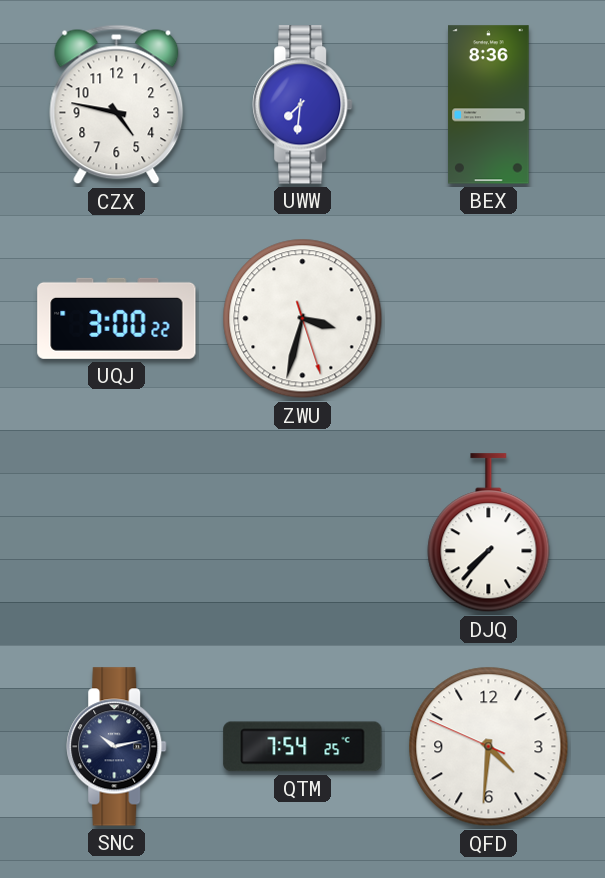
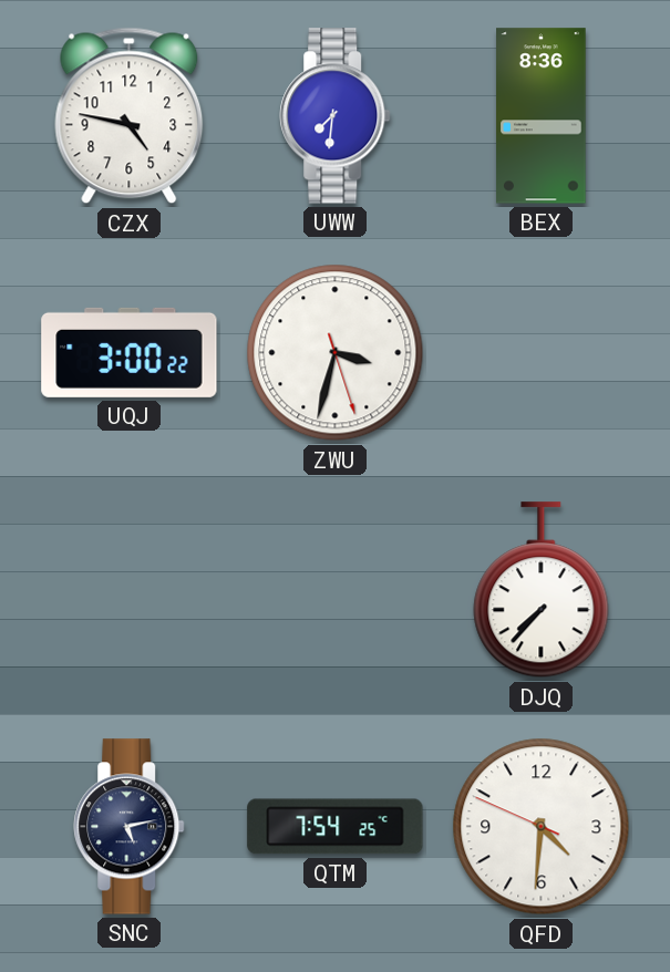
SNC: 10:13 -> 5:13 (130, 827)
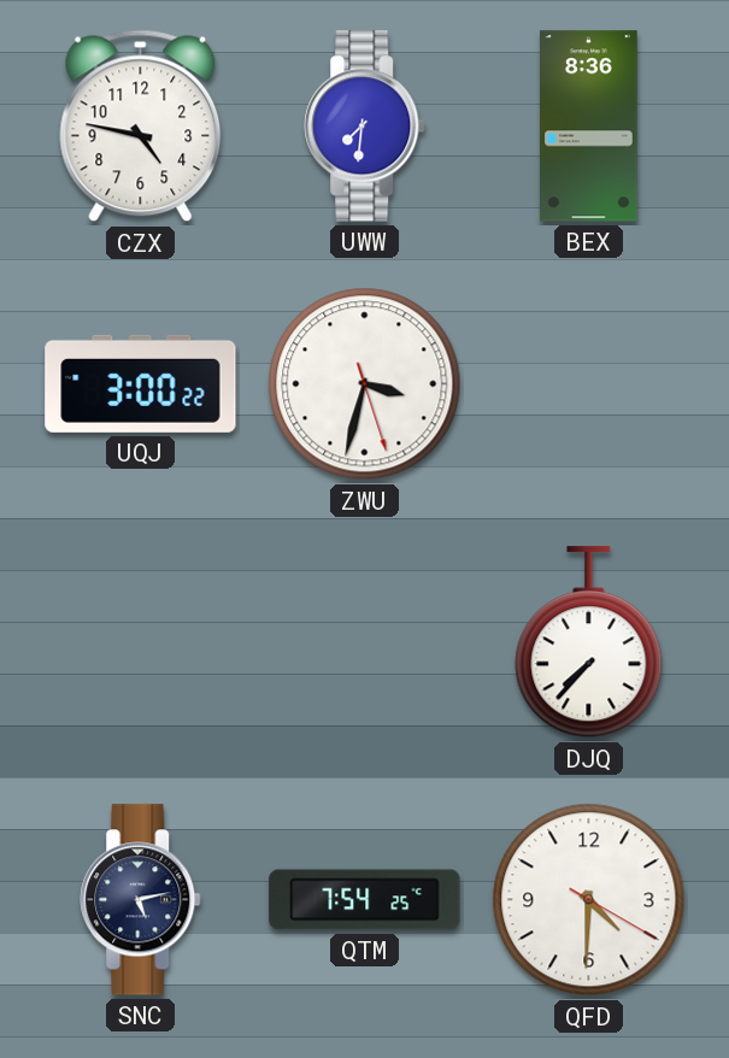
QFD: 4:30:49 -> 4:30:20 (589, 900)
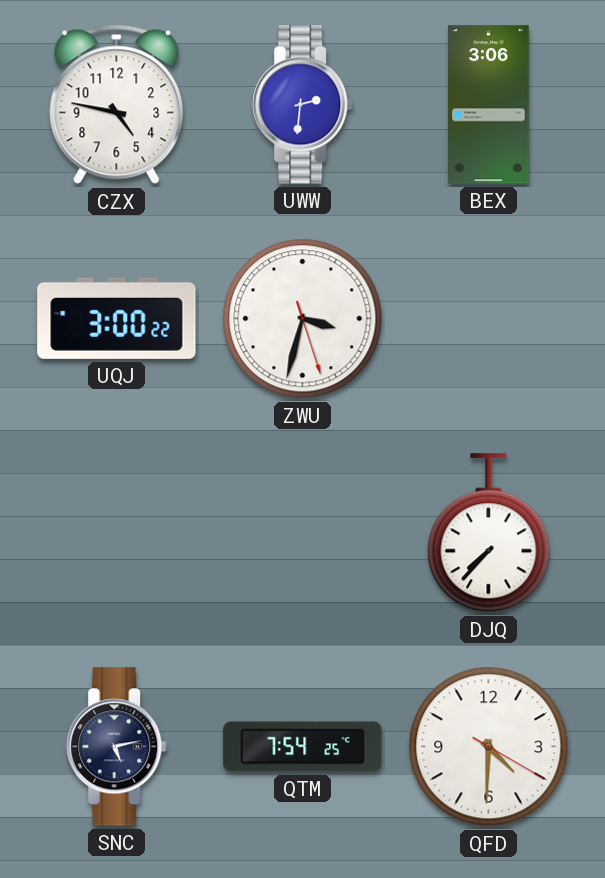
UWW: 7:31 -> 2:31 (303, 105)
BEX: 8:36 -> 3:06 (489, 105)
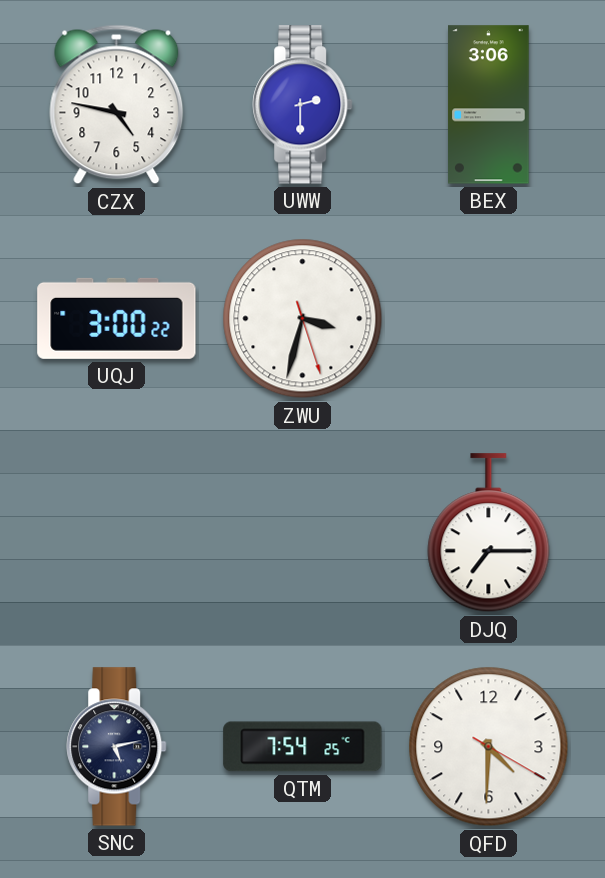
UWW: 2:31 -> 2:30 (303, 105)
DJQ: 7:37 -> 7:15 (489, 533)
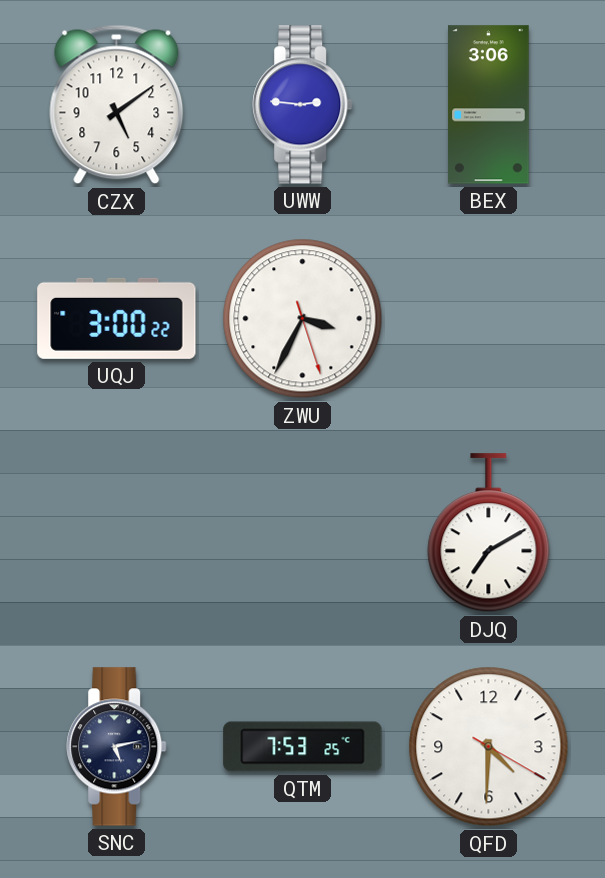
CZX: 4:47 -> 5:09 (117, 105)
UWW: 2:30 -> 2:46 (303, 105)
ZWU: 3:32 -> 3:34 (303, 319)
DJQ: 7:15 -> 7:10 (489, 533)
QTM: 7:54 -> 7:53 (303, 747)
